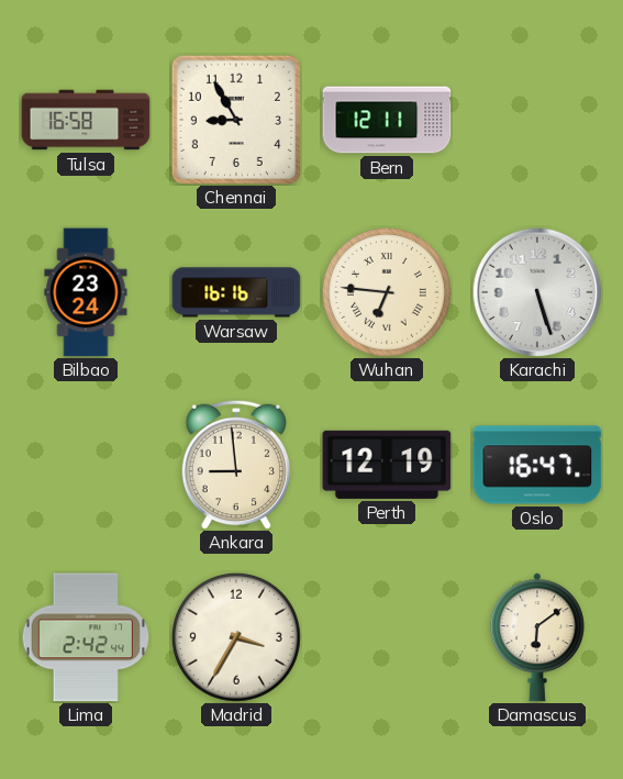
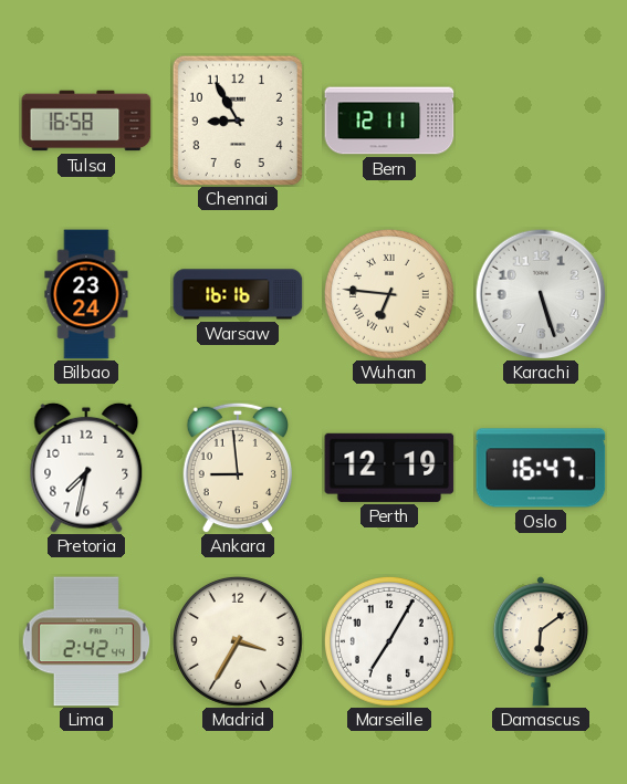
Pretoria: none -> 7:32 (86, 468)
Marseille: none -> 7:05 (389, 641)
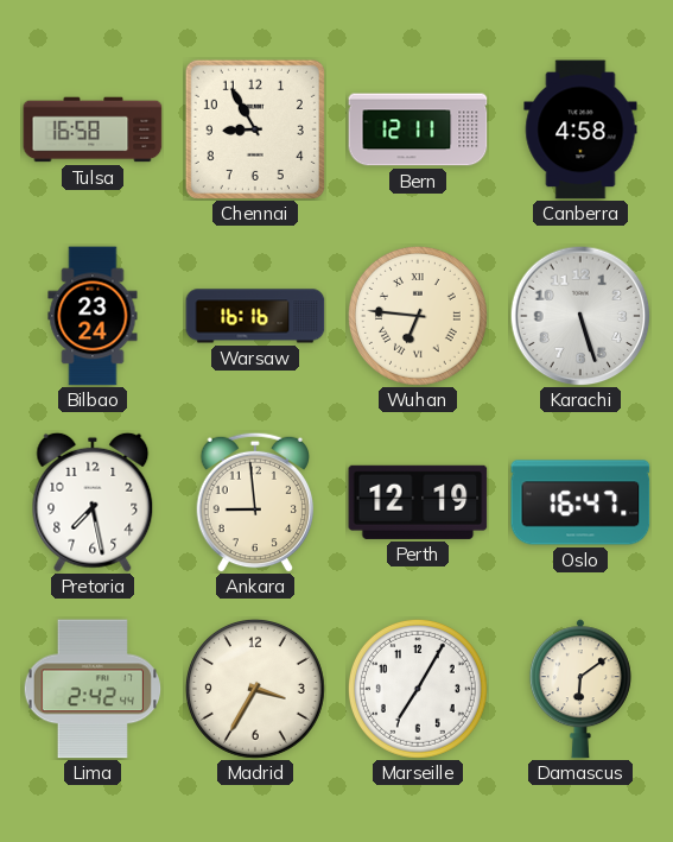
Canberra: none -> 4:58 (580, 129)
Pretoria: 7:32 -> 7:28 (93, 502)
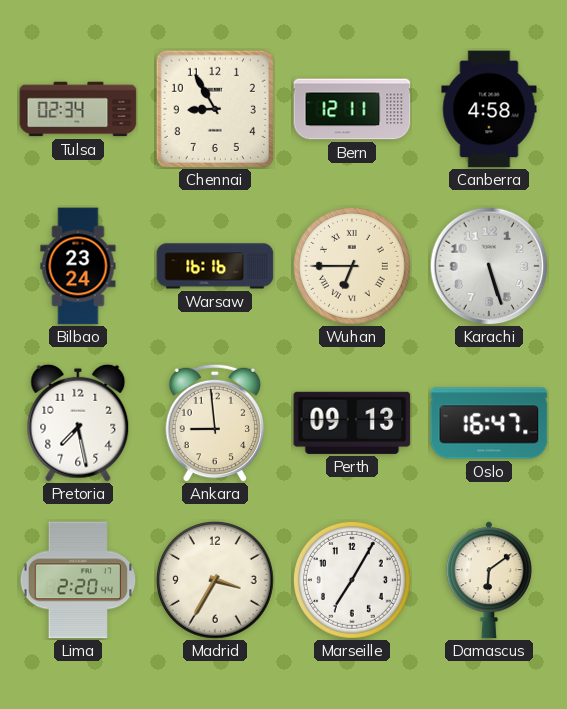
Tulsa: 16:58 -> 02:34 (78, 109)
Wuhan: 6:46 -> 6:45 (352, 266)
Perth: 12:19 -> 09:13 (352, 423)
Lima: 2:42 -> 2:20 (78, 580)
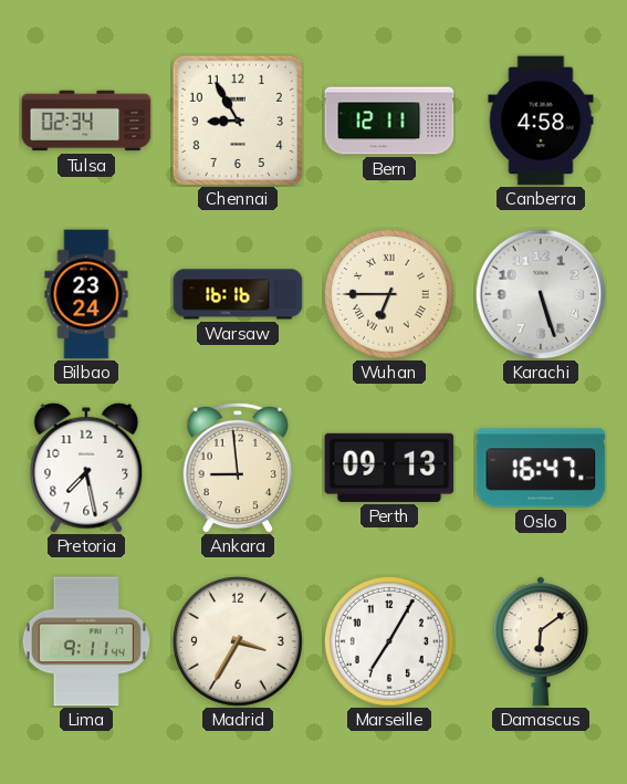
Lima: 2:20 -> 9:11 (86, 641)
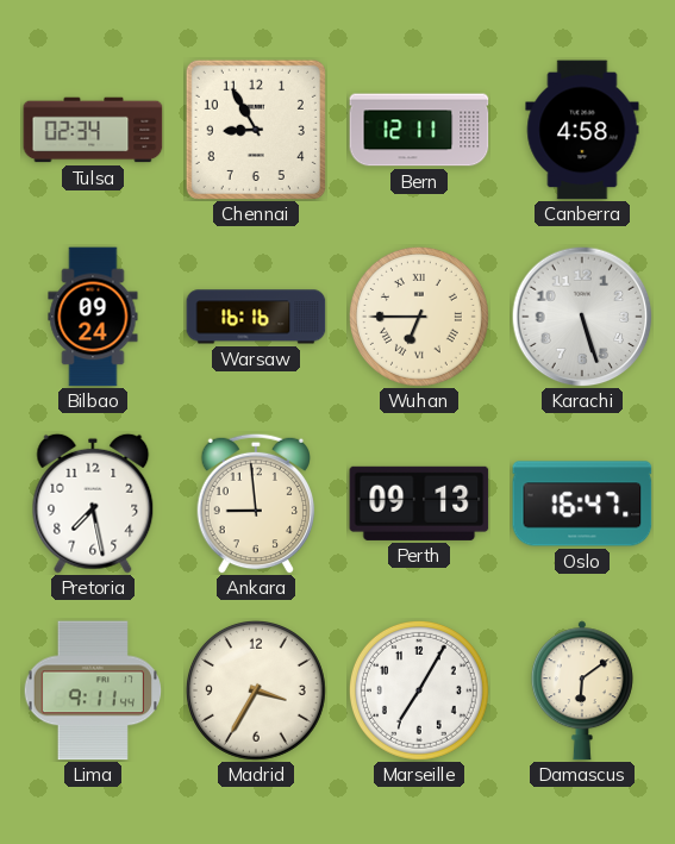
Bilbao: 23:24 -> 09:24 (93, 317)
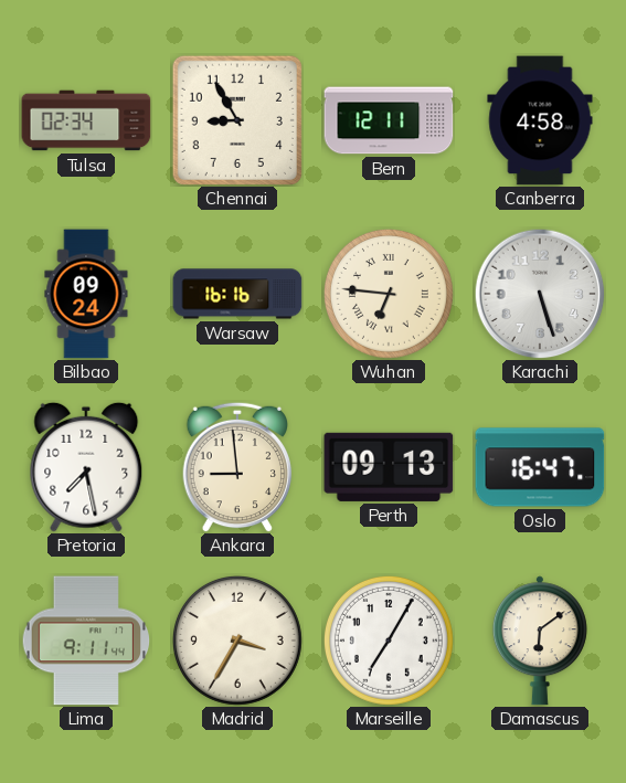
Wuhan: 6:45 -> 6:46 (389, 294)
